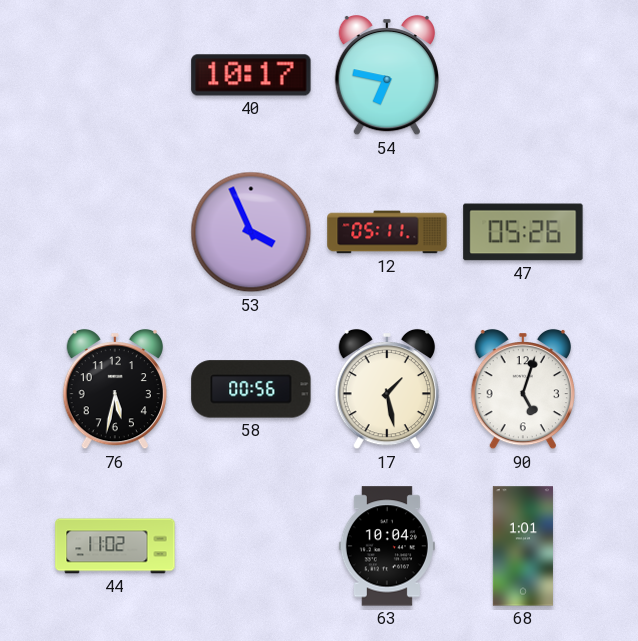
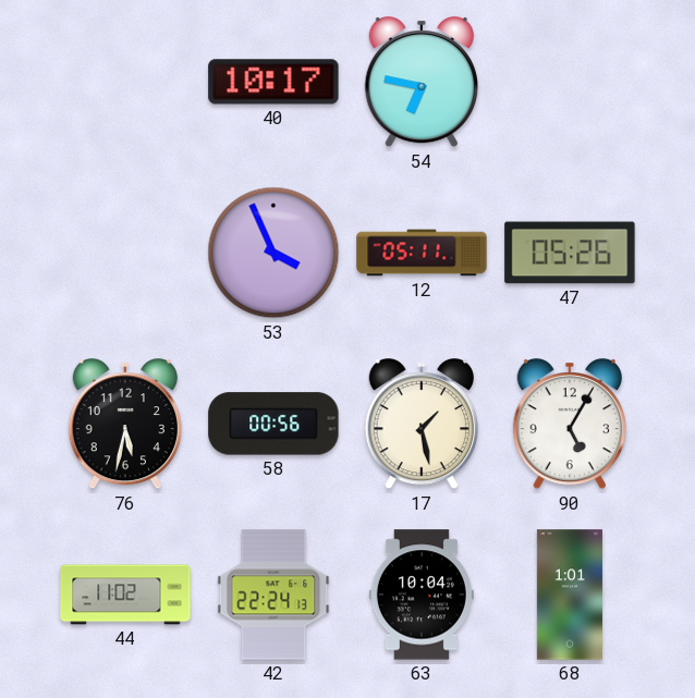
90: 5:03 -> 5:05 (570, 424)
42: none -> 22:24 (273, 595)
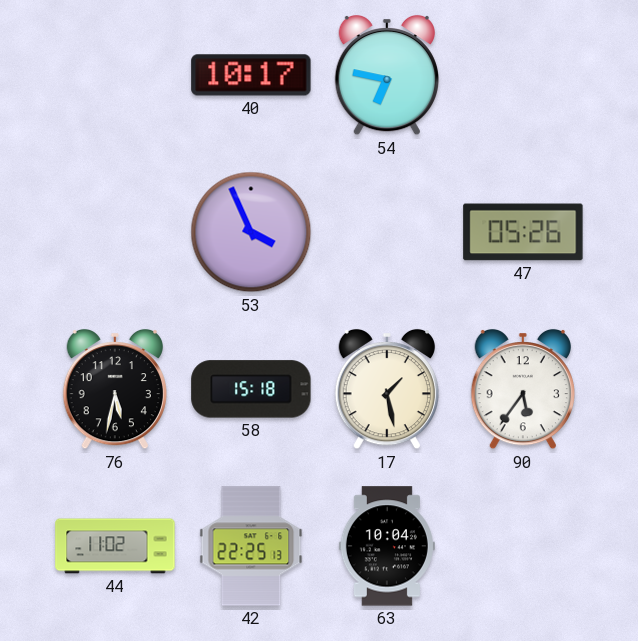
12: 05:11 -> none (422, 253)
58: 00:56 -> 15:18 (251, 389)
90: 5:05 -> 5:36 (523, 389)
42: 22:24 -> 22:25 (251, 546)
68: 1:01 -> none (570, 595)
